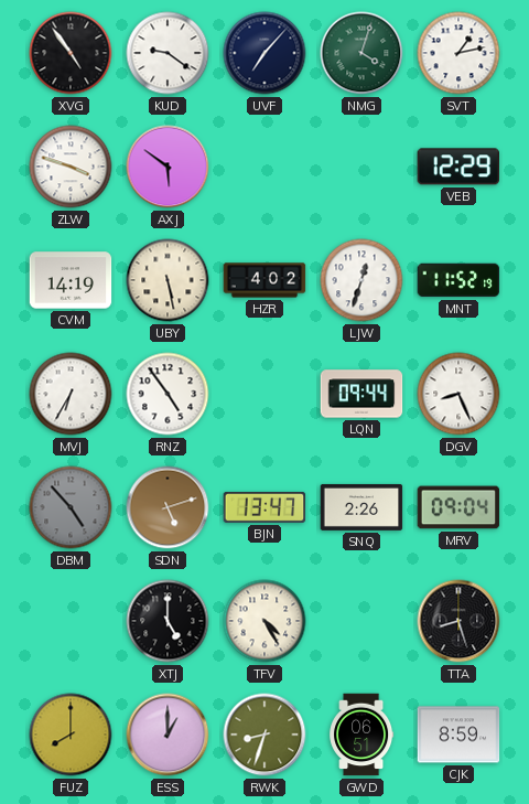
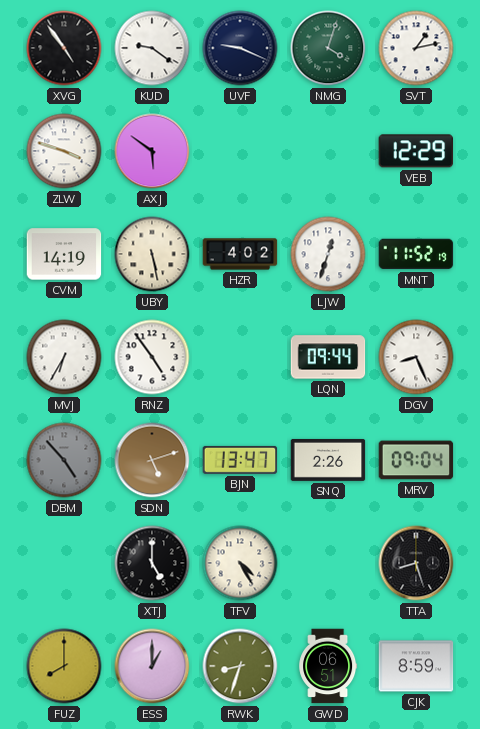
UVF: 7:07 -> 9:19 (240, 48)
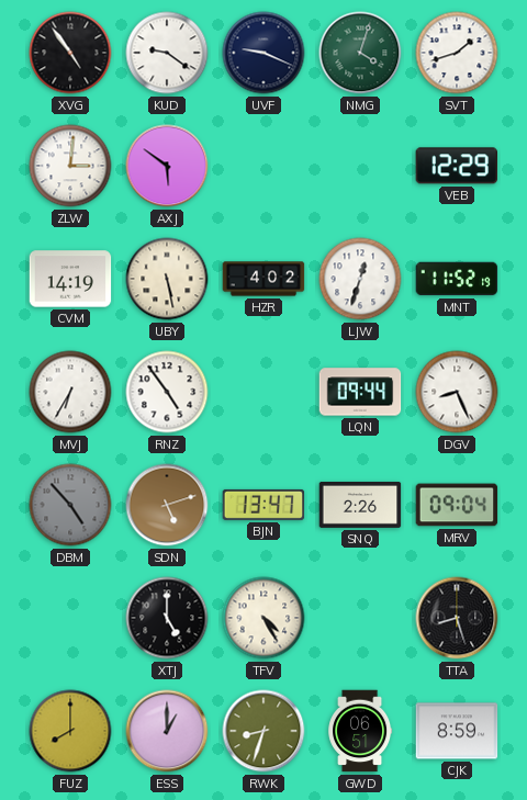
SVT: 1:13 -> 1:42 (457, 53)
ZLW: 3:48 -> 3:01 (70, 166)
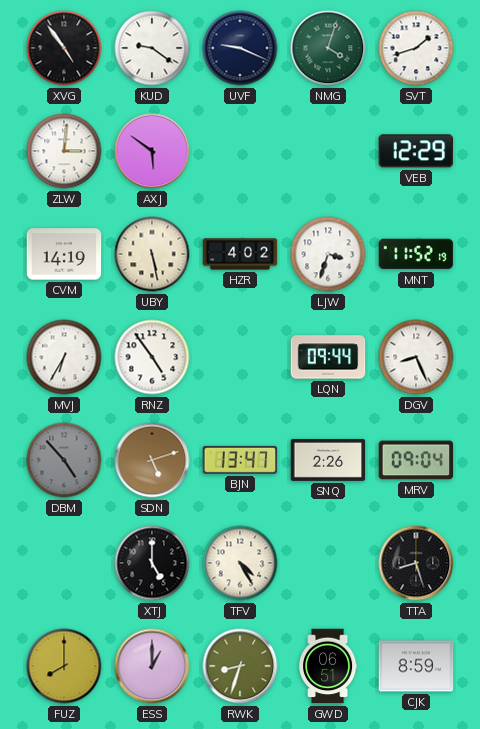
LJW: 12:33 -> 3:33 (328, 254)
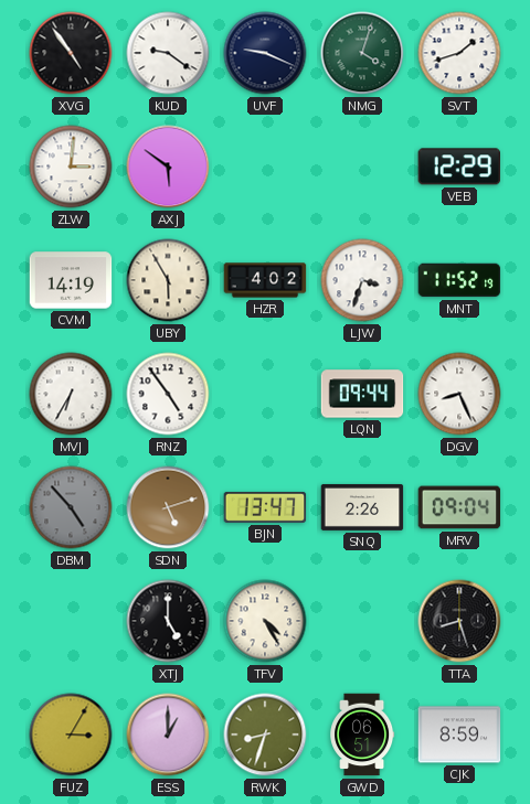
UBY: 5:28 -> 5:55 (168, 280)
FUZ: 8:00 -> 3:05 (71, 735)
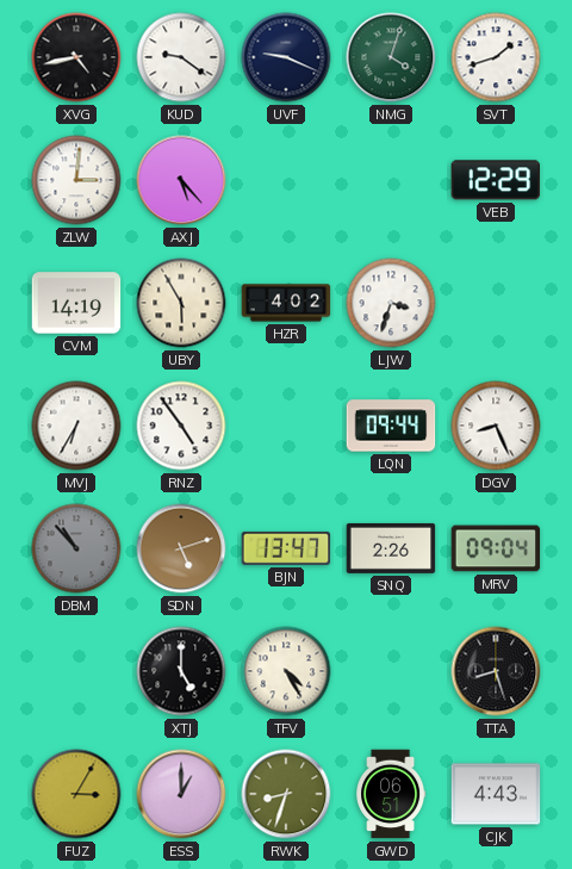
XVG: 4:54 -> 4:43 (76, 57)
AXJ: 5:51 -> 5:23 (181, 180)
MNT: 11:52 -> none (459, 280)
DBM: 4:53 -> 10:53 (76, 548)
CJK: 8:59 -> 4:43 (496, 794)
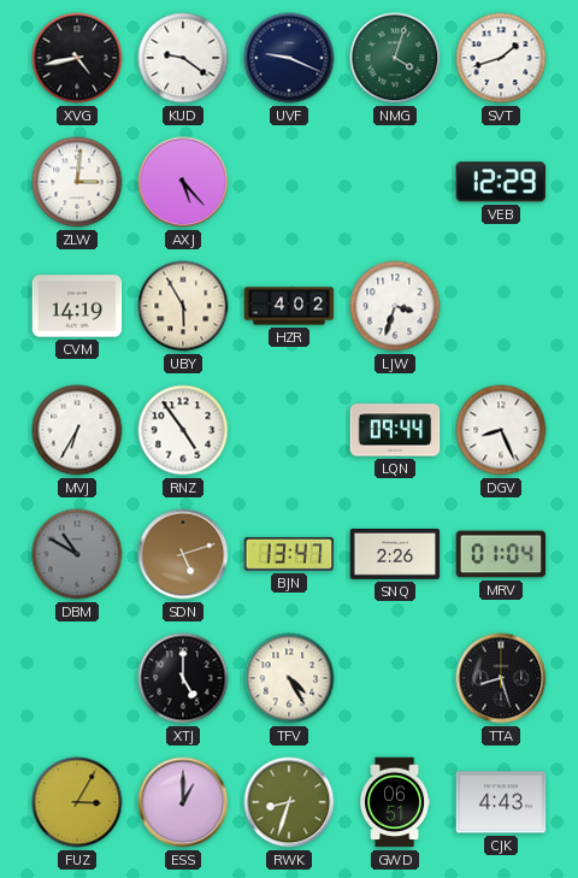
DBM: 10:53 -> 10:50 (77, 554)
MRV: 09:04 -> 01:04 (501, 554)
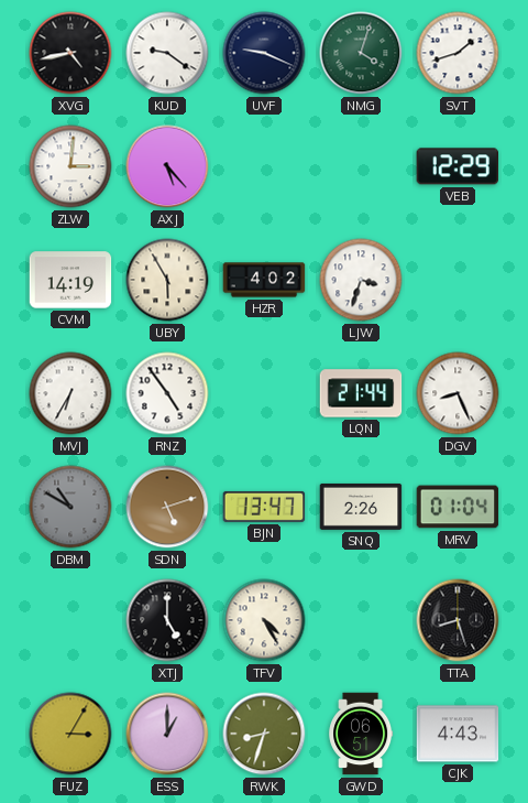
LQN: 09:44 -> 21:44 (361, 393)
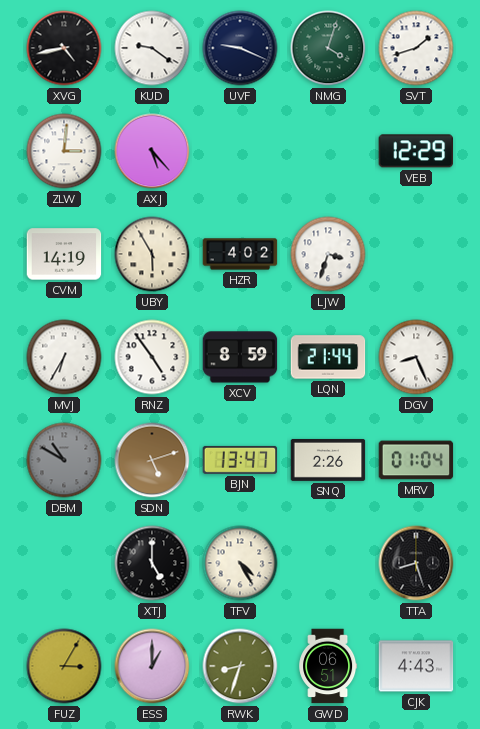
XCV: none -> 8:59 (240, 357)
